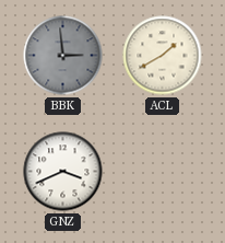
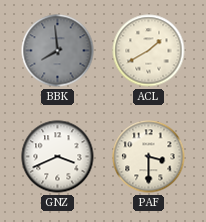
BBK: 2:59 -> 7:59 (58, 51)
PAF: none -> 3:30 (149, 157)
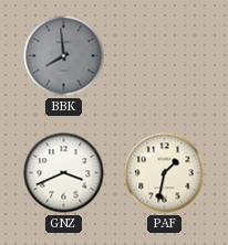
ACL: 1:40 -> none (149, 51)
PAF: 3:30 -> 1:32 (165, 173)
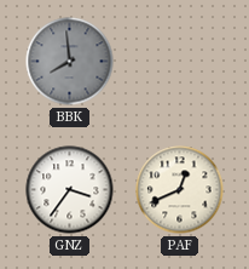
GNZ: 3:41 -> 3:36 (70, 190)
PAF: 1:32 -> 12:41 (180, 190)
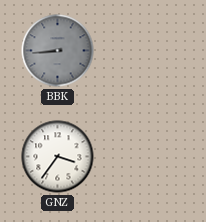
BBK: 7:59 -> 8:44 (58, 51)
PAF: 12:41 -> none (180, 190)
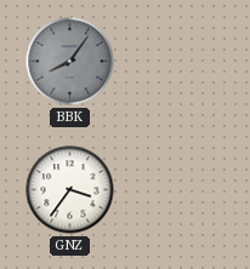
BBK: 8:44 -> 8:06 (70, 62)
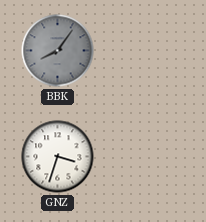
GNZ: 3:36 -> 3:33 (58, 157)
